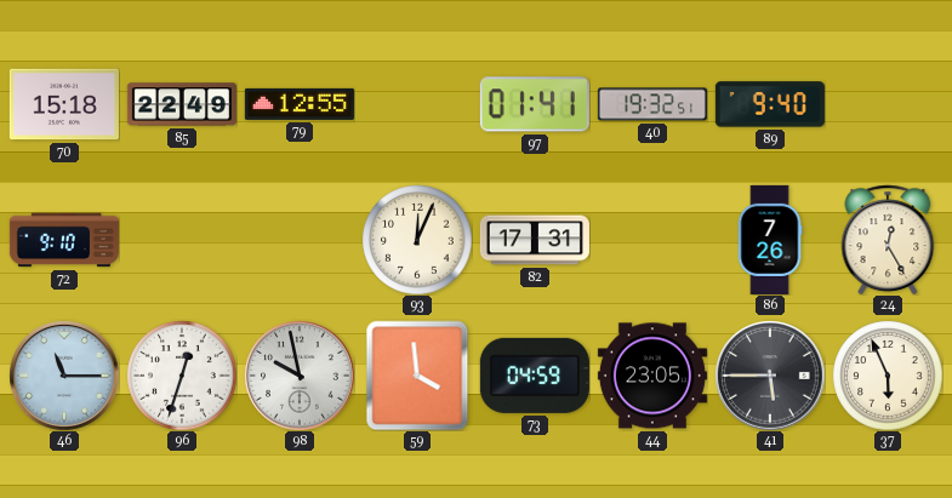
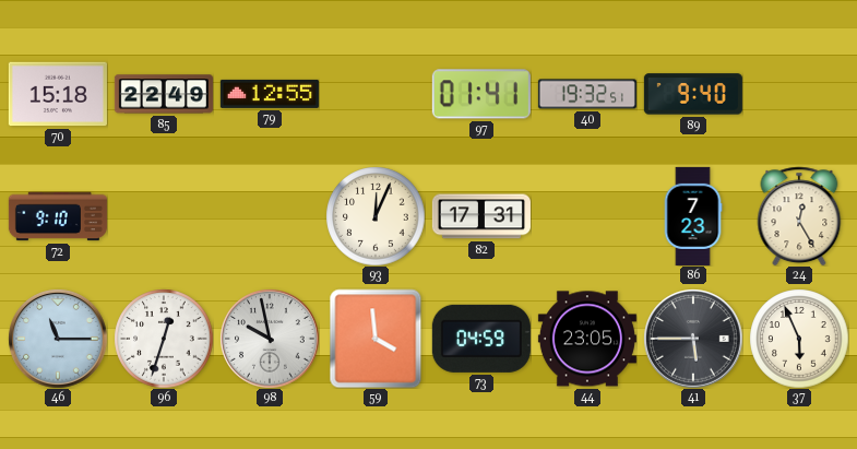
86: 7:26 -> 7:23 (693, 216)
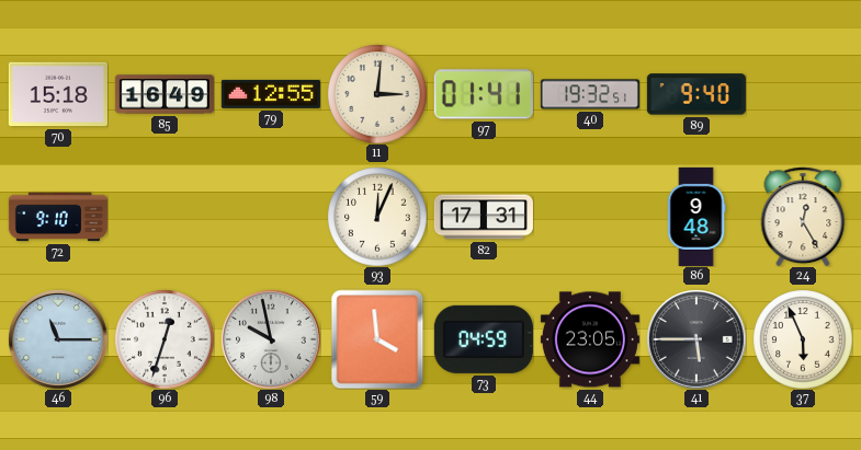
85: 22:49 -> 16:49 (165, 94)
11: none -> 3:01 (377, 94)
86: 7:23 -> 9:48 (696, 217)
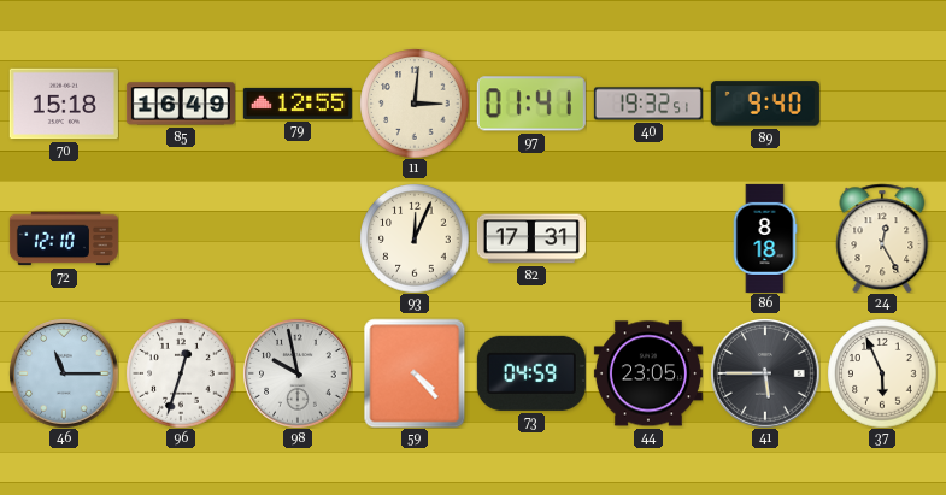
72: 9:10 -> 12:10 (64, 238)
86: 9:48 -> 8:18 (765, 238)
59: 3:59 -> 4:23 (415, 373)
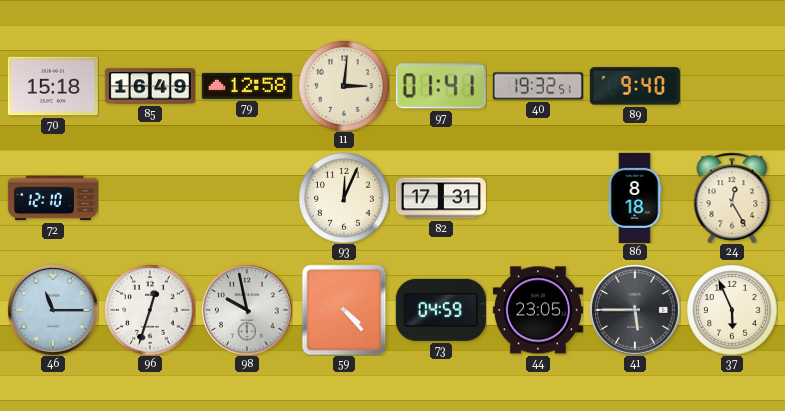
79: 12:55 -> 12:58 (247, 86)
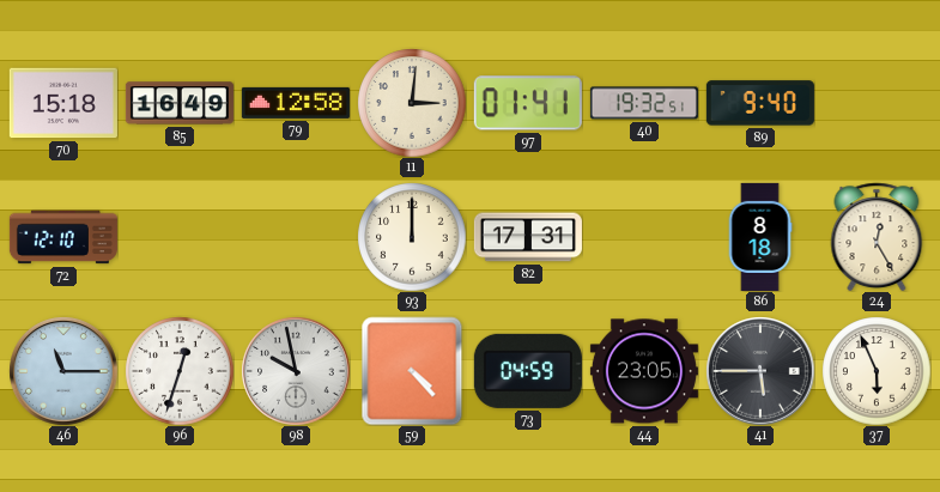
93: 12:04 -> 12:00 (412, 237)
